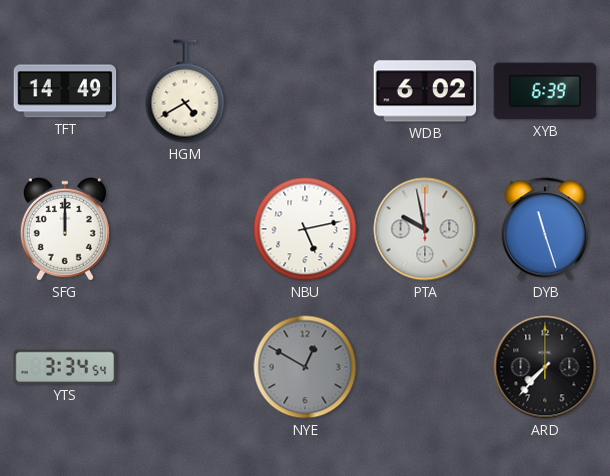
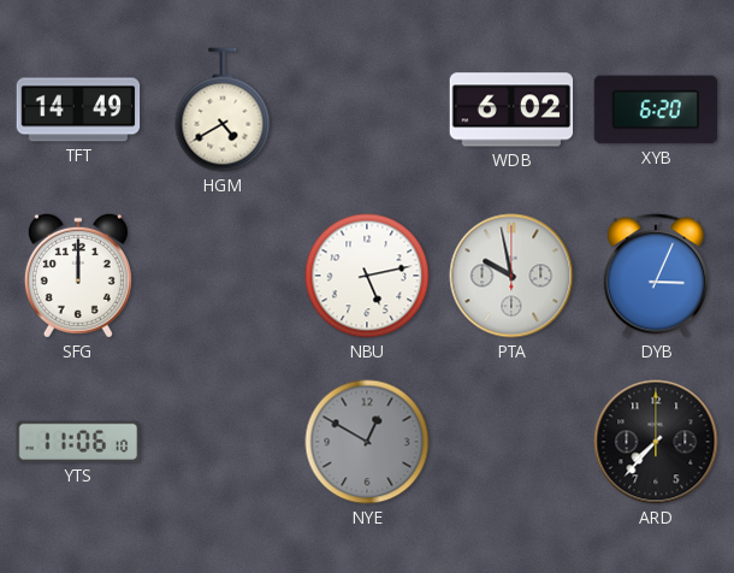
XYB: 6:39 -> 6:20 (656, 110)
DYB: 11:27 -> 3:04 (655, 276)
YTS: 3:34 -> 11:06 (78, 442)
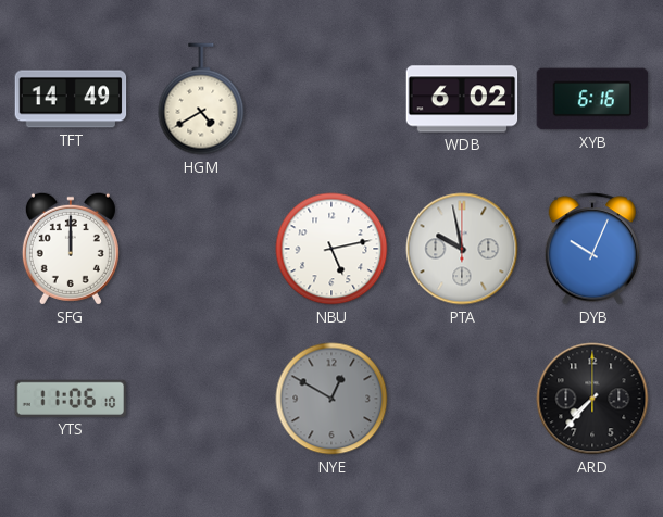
XYB: 6:20 -> 6:16 (592, 99)
DYB: 3:04 -> 10:04 (591, 249)
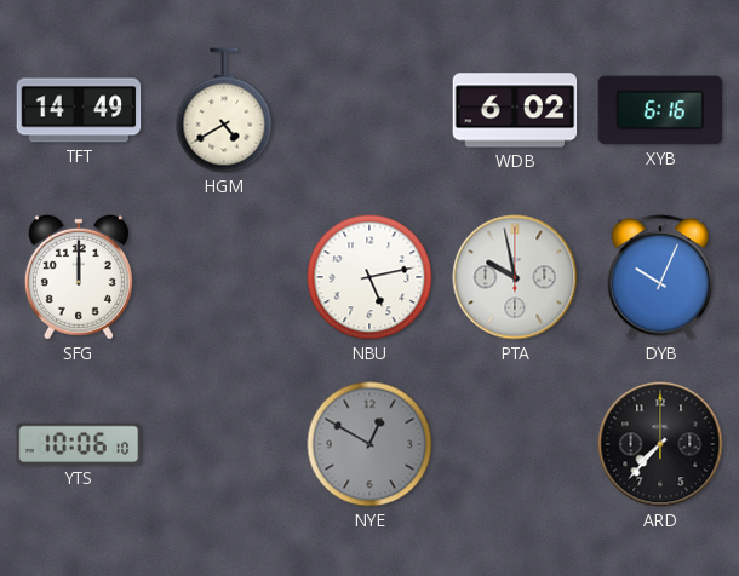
YTS: 11:06 -> 10:06 (79, 444)
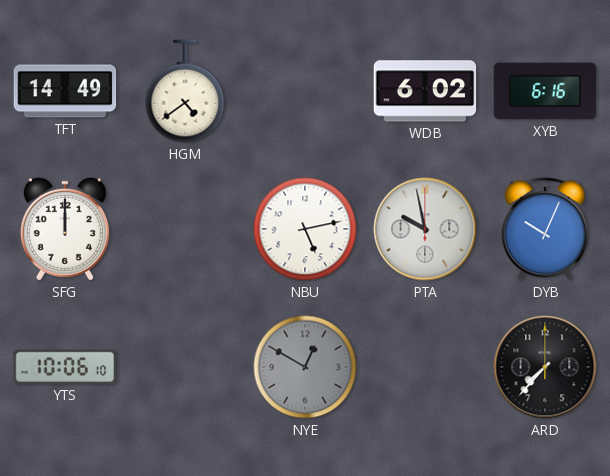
HGM: 4:40 -> 4:39 (185, 91)
